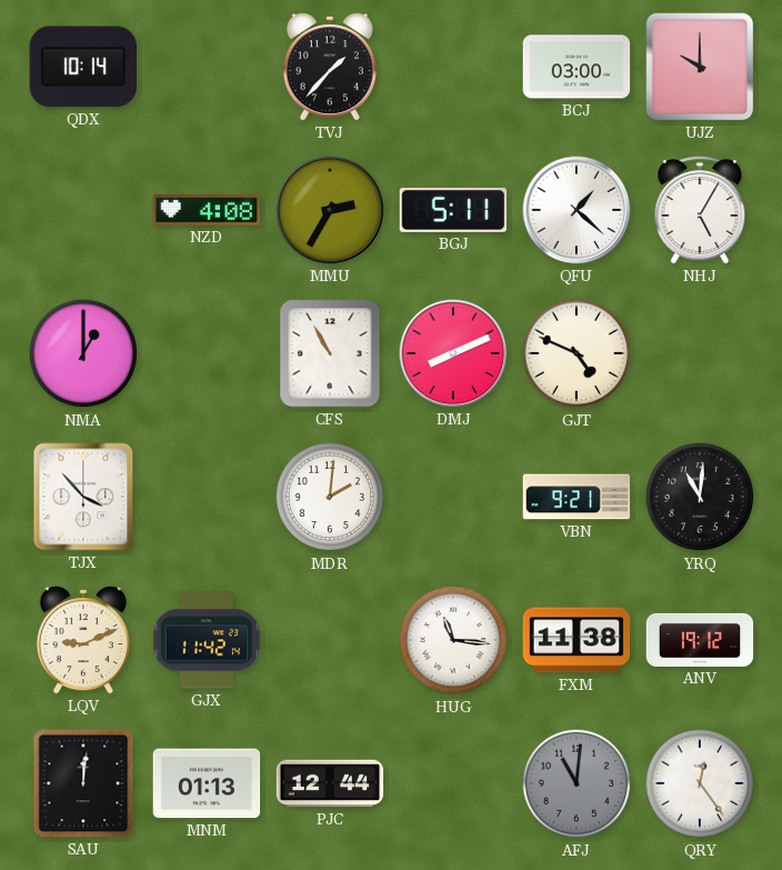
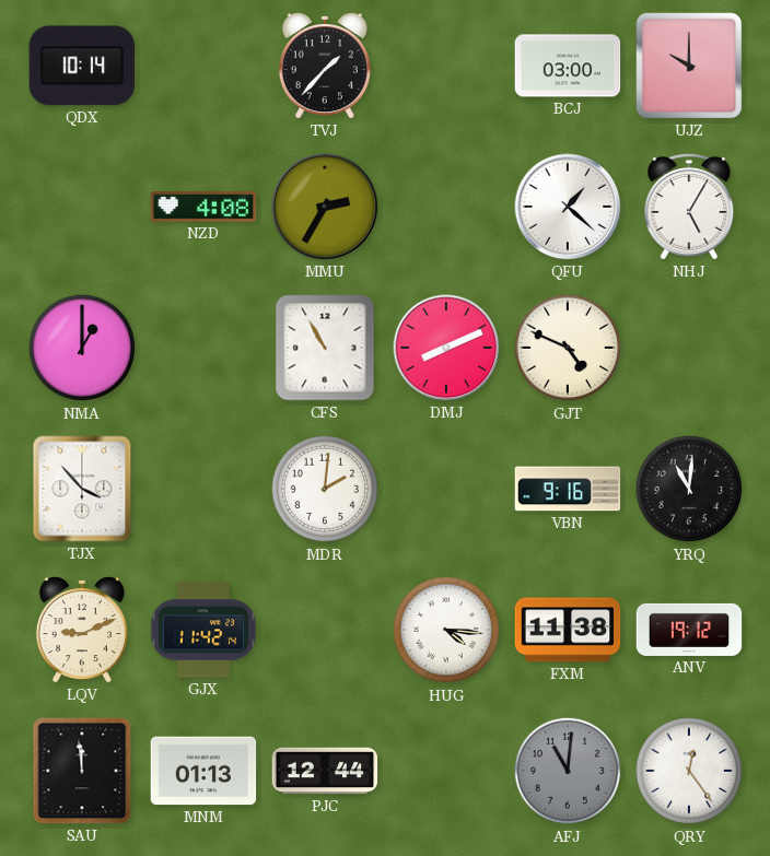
BGJ: 5:11 -> none (453, 210)
VBN: 9:21 -> 9:16 (568, 489)
HUG: 11:16 -> 4:16 (446, 630)
SAU: 12:01 -> 11:59 (82, 771)
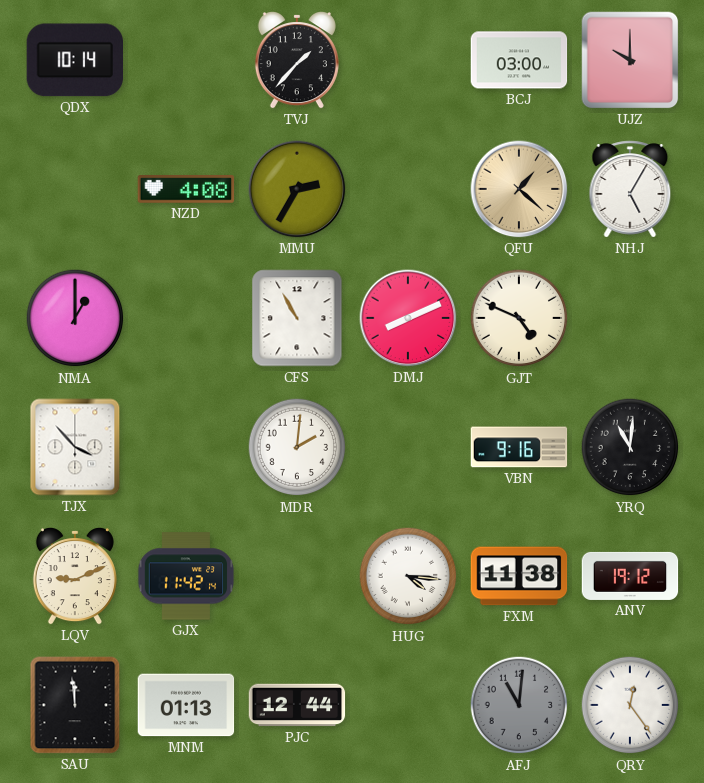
QFU dial: white -> champagne (519, 189)
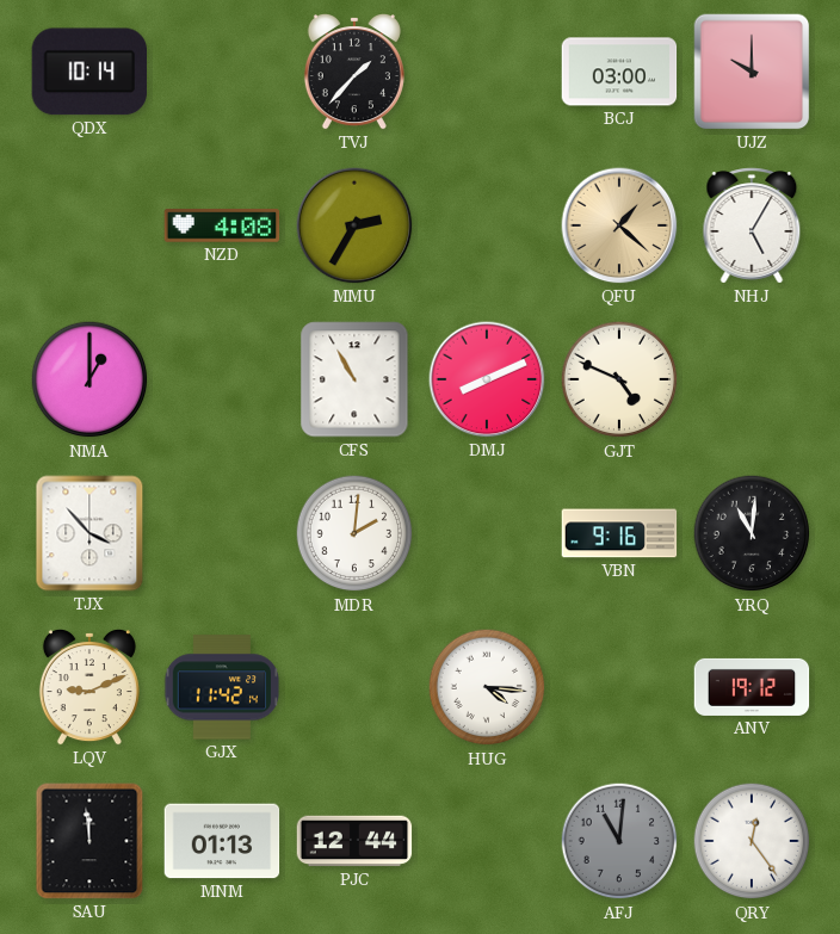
FXM: 11:38 -> none (519, 576)
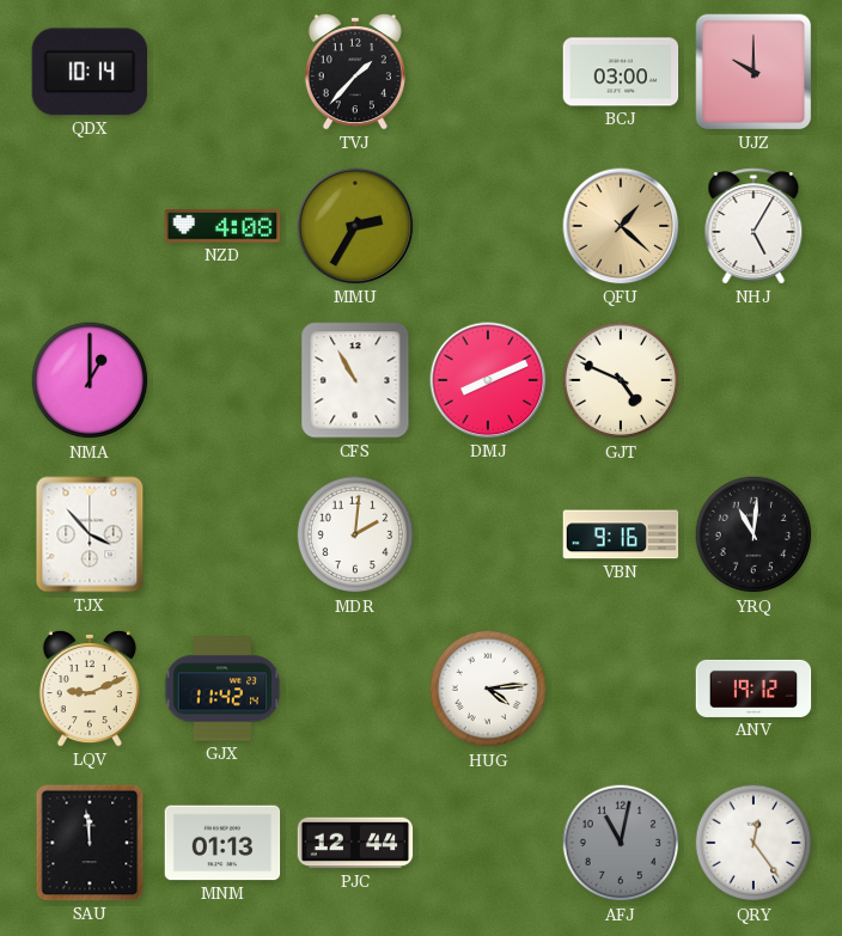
HUG: 4:16 -> 4:14 (488, 689)
AFJ: 11:01 -> 11:02 (621, 843)
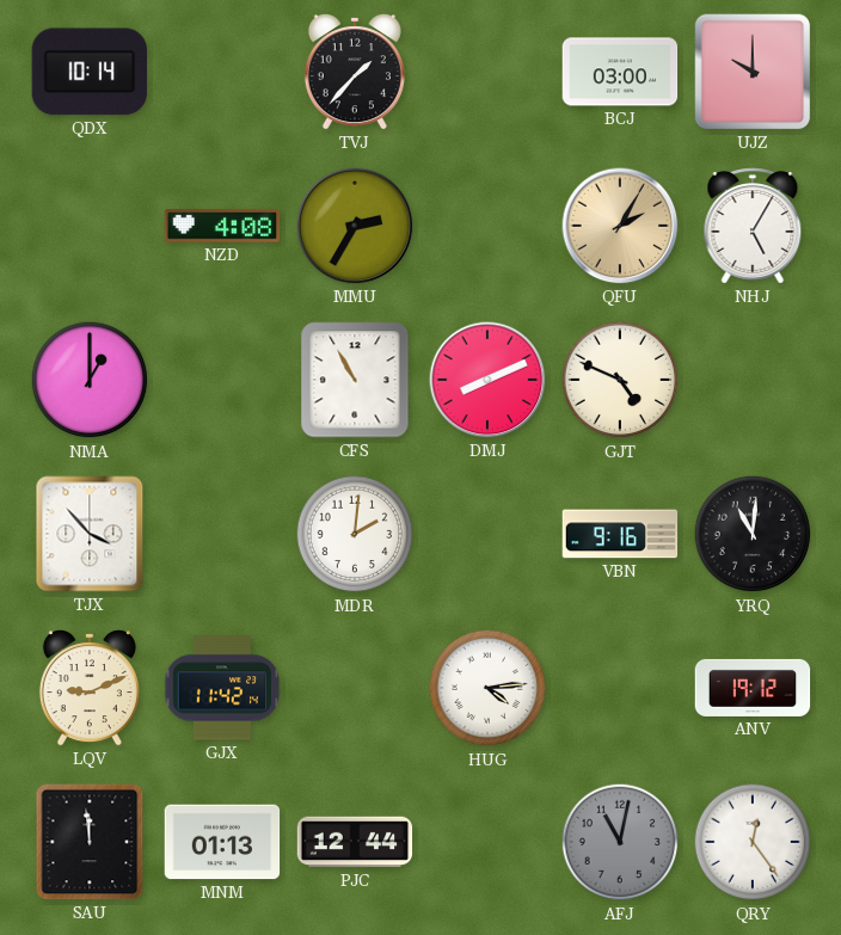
QFU: 1:22 -> 2:05 (620, 226)
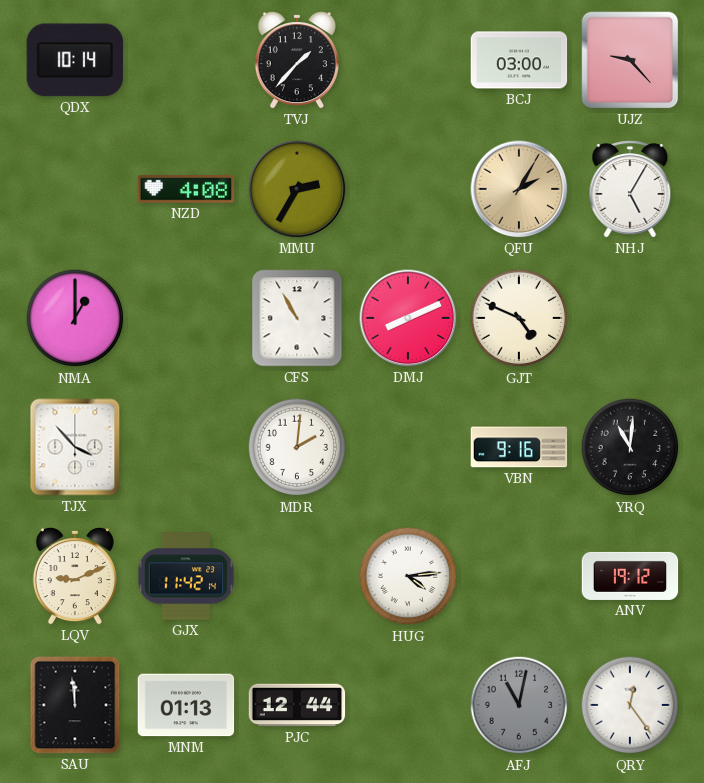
UJZ: 10:00 -> 9:23 (630, 60)
